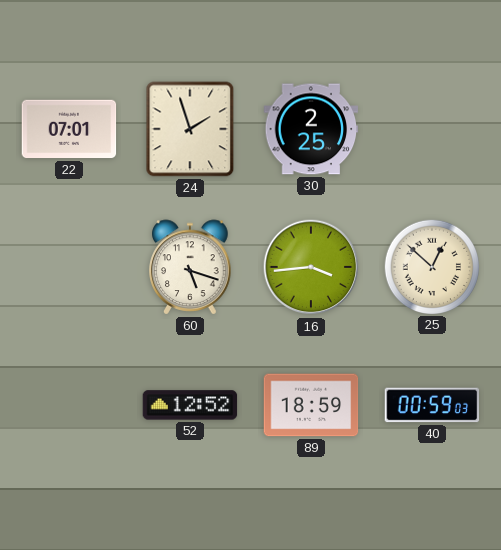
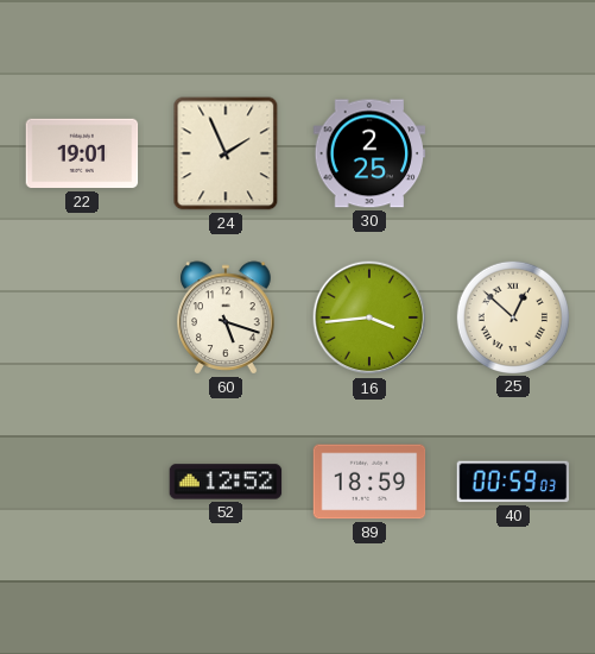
22: 07:01 -> 19:01 (82, 153)
24: 1:57 -> 1:56 (226, 153)
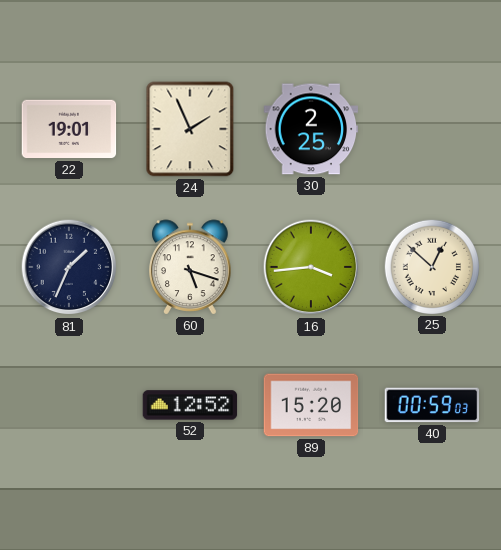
81: none -> 1:34 (69, 267)
89: 18:59 -> 15:20 (311, 405)
